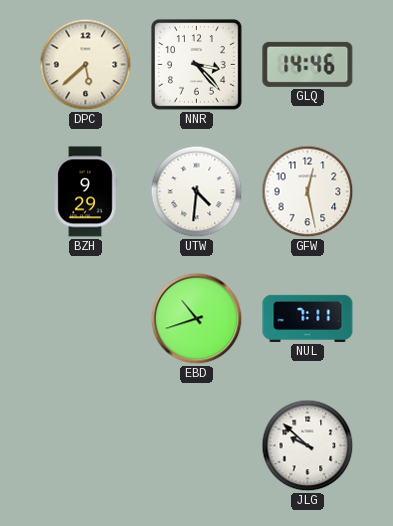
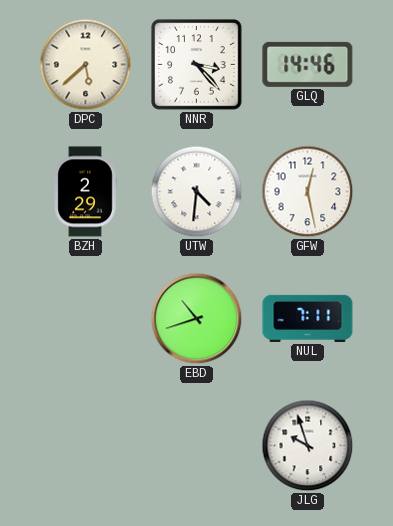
BZH: 9:29 -> 2:29 (85, 192)
JLG: 9:52 -> 9:57 (308, 446)
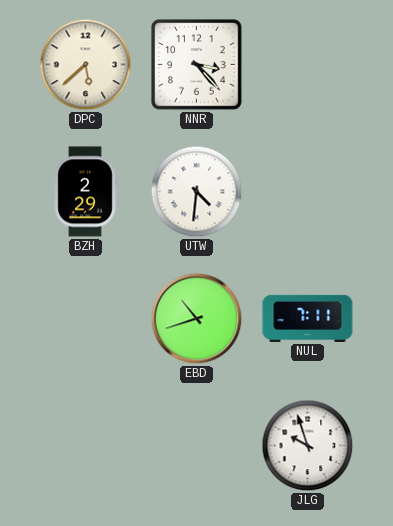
GLQ: 14:46 -> none (308, 64)
GFW: 12:28 -> none (308, 192)
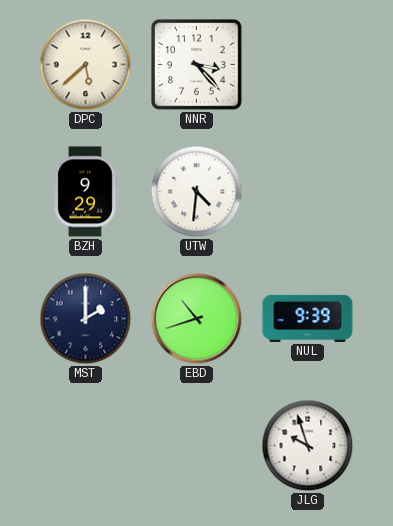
BZH: 2:29 -> 9:29 (85, 192)
MST: none -> 2:00 (86, 319)
NUL: 7:11 -> 9:39 (308, 318)
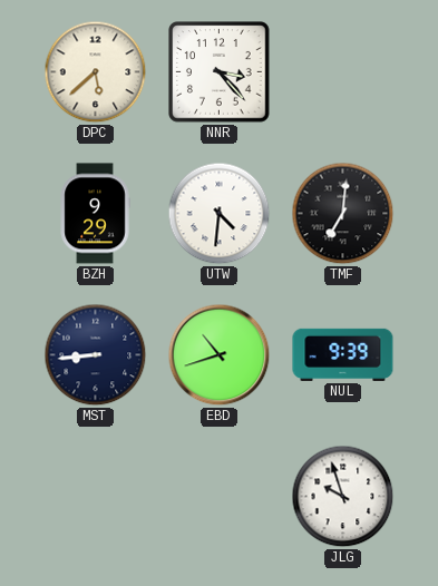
TMF: none -> 7:01 (343, 214)
MST: 2:00 -> 8:44 (96, 355)
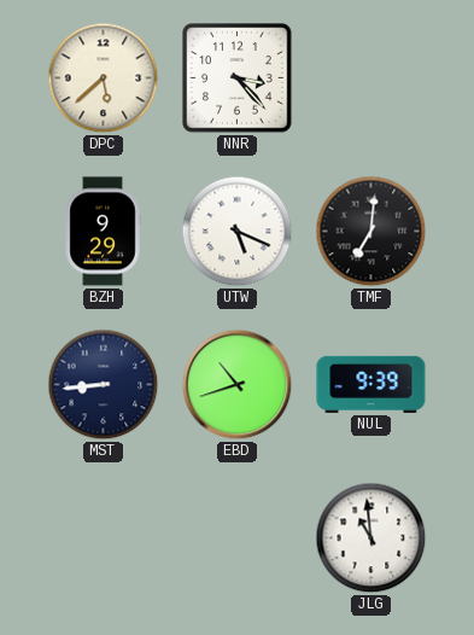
UTW: 4:31 -> 5:19 (238, 232)
JLG: 9:57 -> 10:59 (371, 538)
